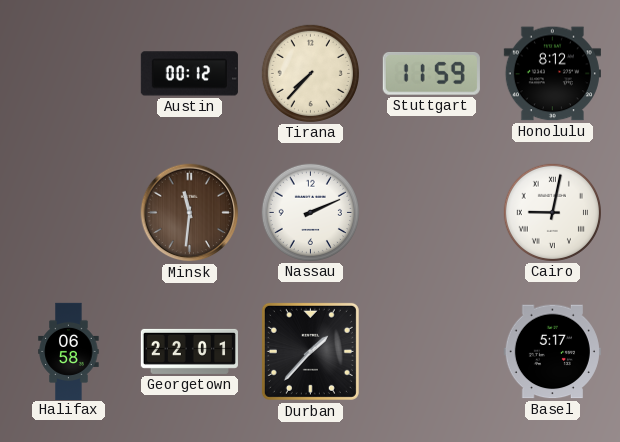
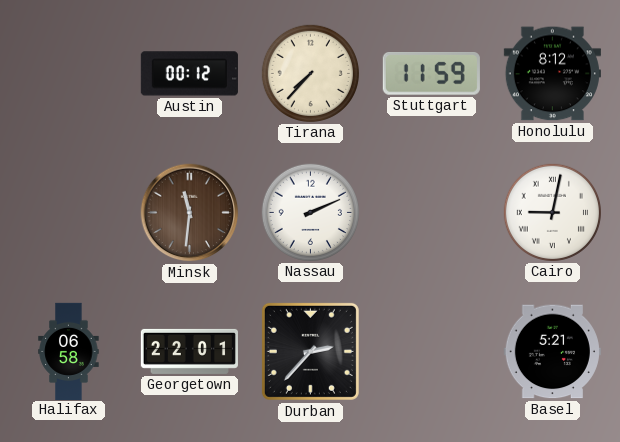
Durban: 1:37 -> 2:37 (310, 351)
Basel: 5:17 -> 5:21 (552, 352)
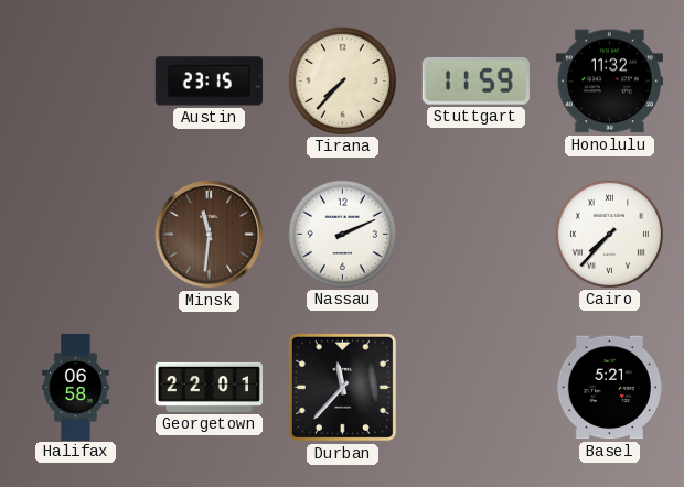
Austin: 00:12 -> 23:15 (209, 82)
Honolulu: 8:12 -> 11:32 (609, 82)
Cairo: 9:02 -> 7:37 (609, 234)
Durban: 2:37 -> 11:37 (342, 387)
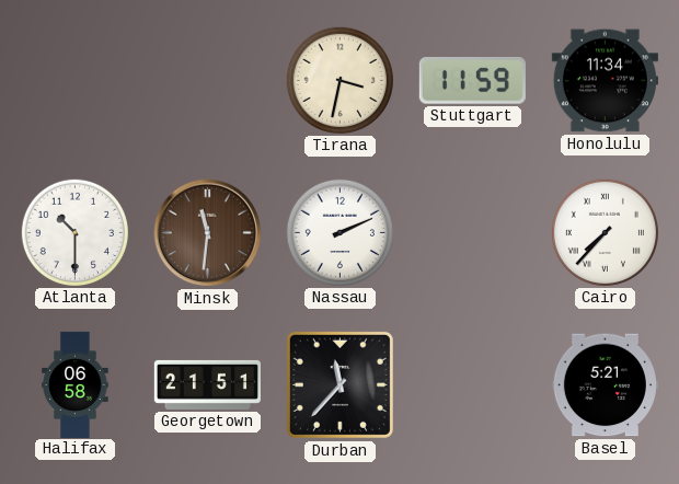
Austin: 23:15 -> none (209, 82)
Tirana: 7:37 -> 3:32 (339, 80)
Honolulu: 11:32 -> 11:34 (605, 81)
Atlanta: none -> 10:30 (74, 232)
Georgetown: 22:01 -> 21:51 (207, 384)
